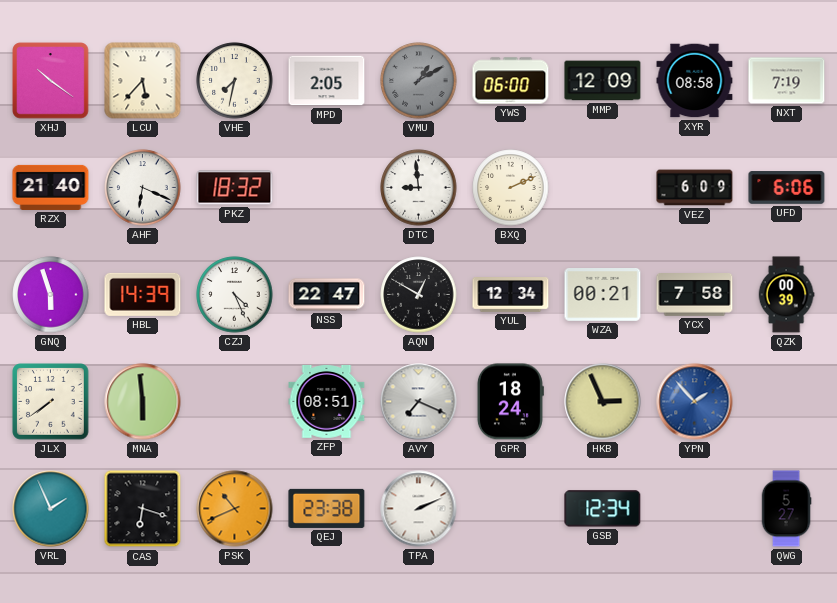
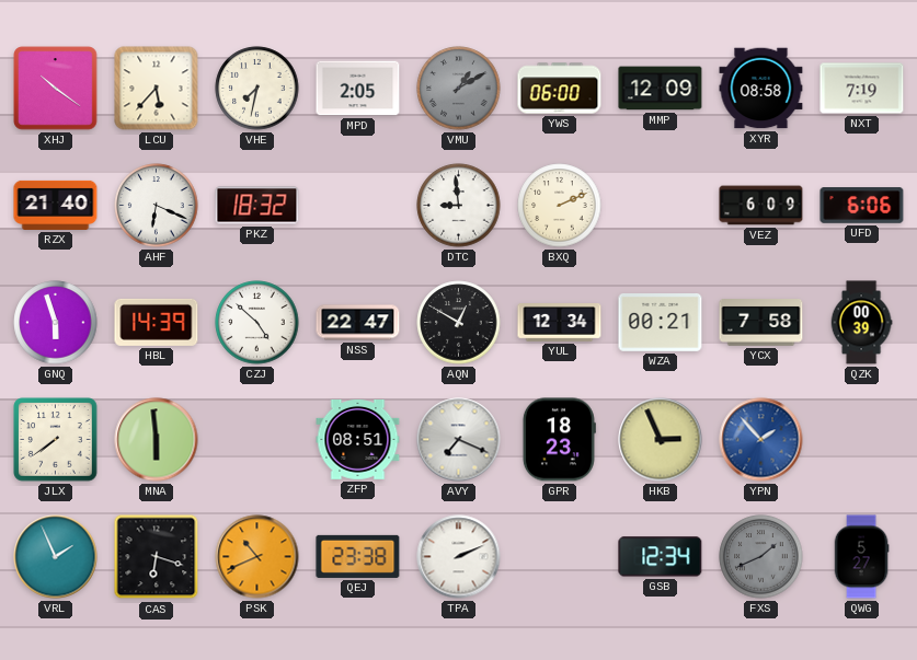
CZJ: 4:26 -> 4:52 (257, 323)
GPR: 18:24 -> 18:23 (559, 440)
FXS: none -> 1:41 (761, 557)
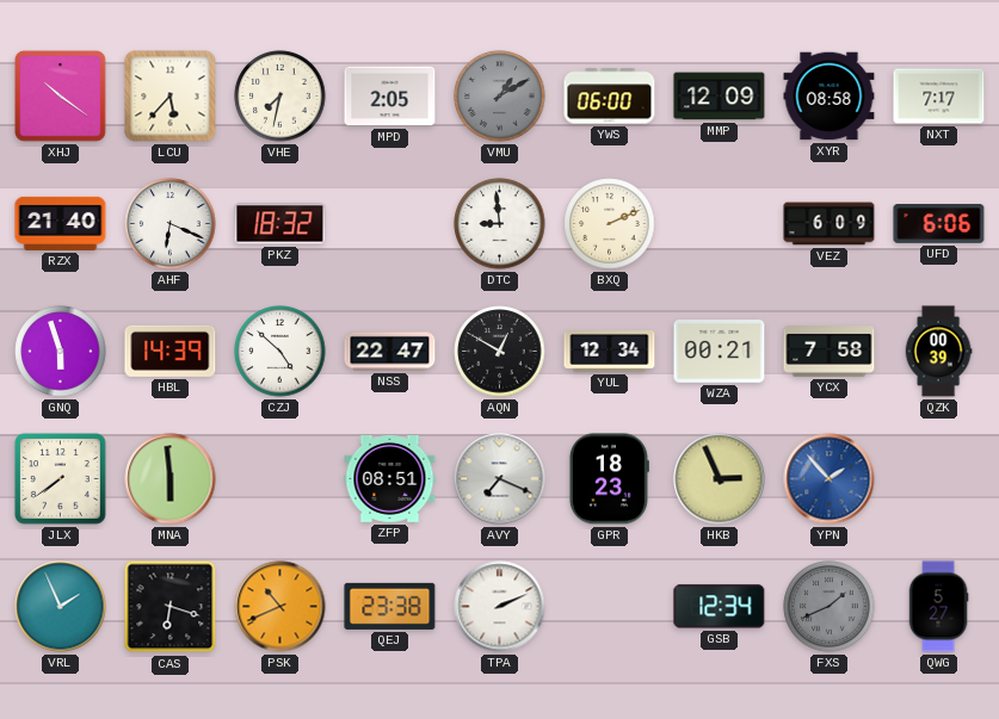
NXT: 7:19 -> 7:17 (939, 97)
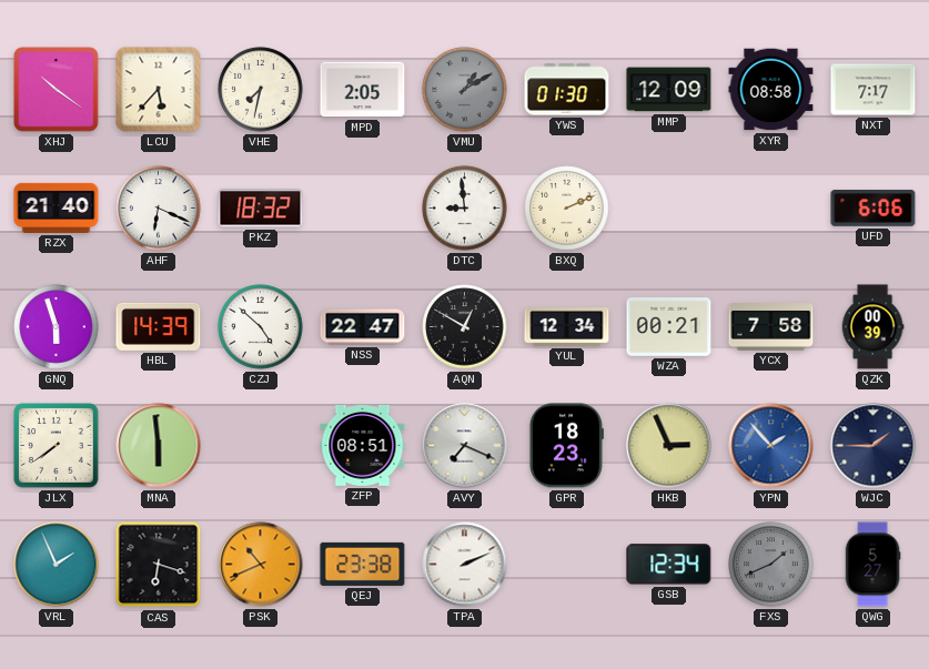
YWS: 06:00 -> 01:30 (567, 90)
VEZ: 6:09 -> none (830, 224)
WJC: none -> 1:45 (874, 446)
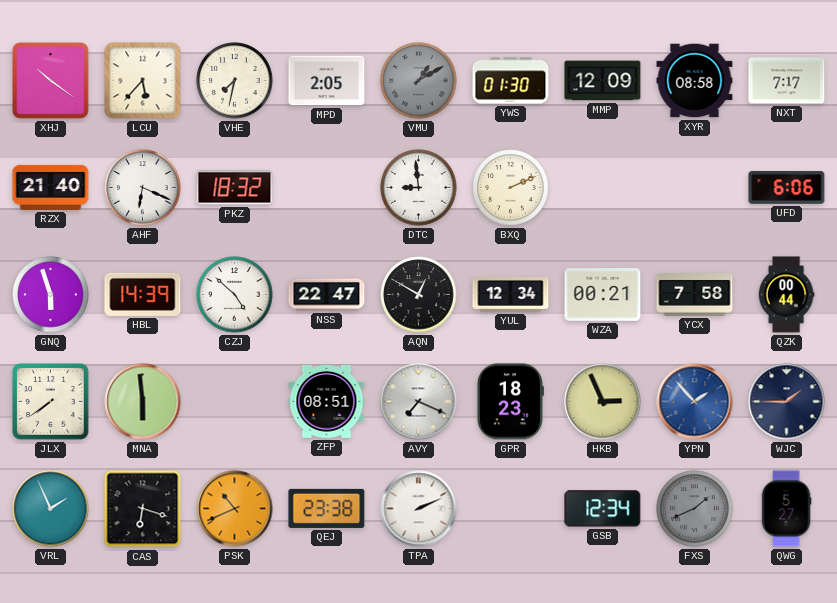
QZK: 00:39 -> 00:44 (786, 295)
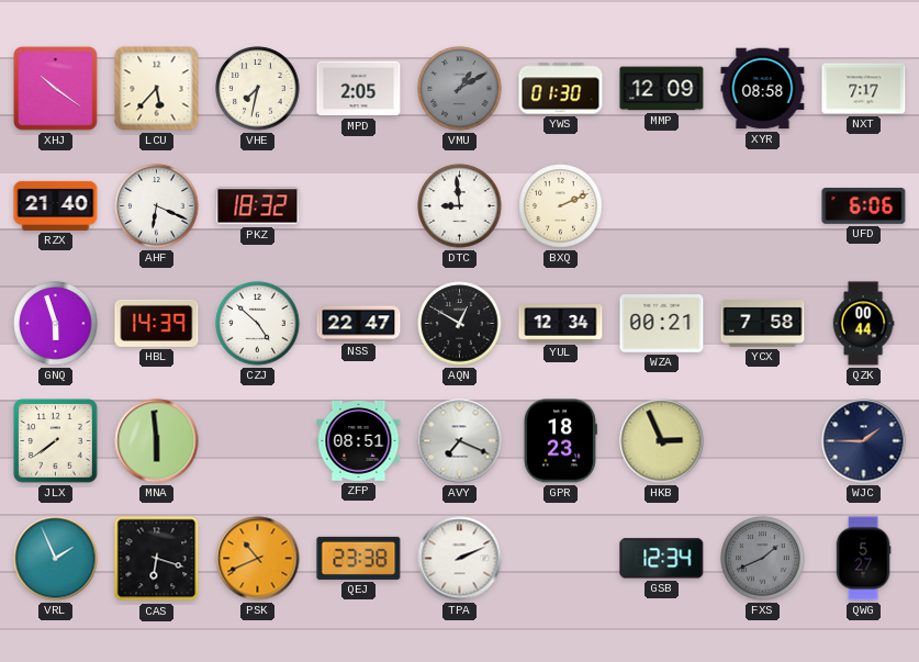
YPN: 1:53 -> none (695, 402)
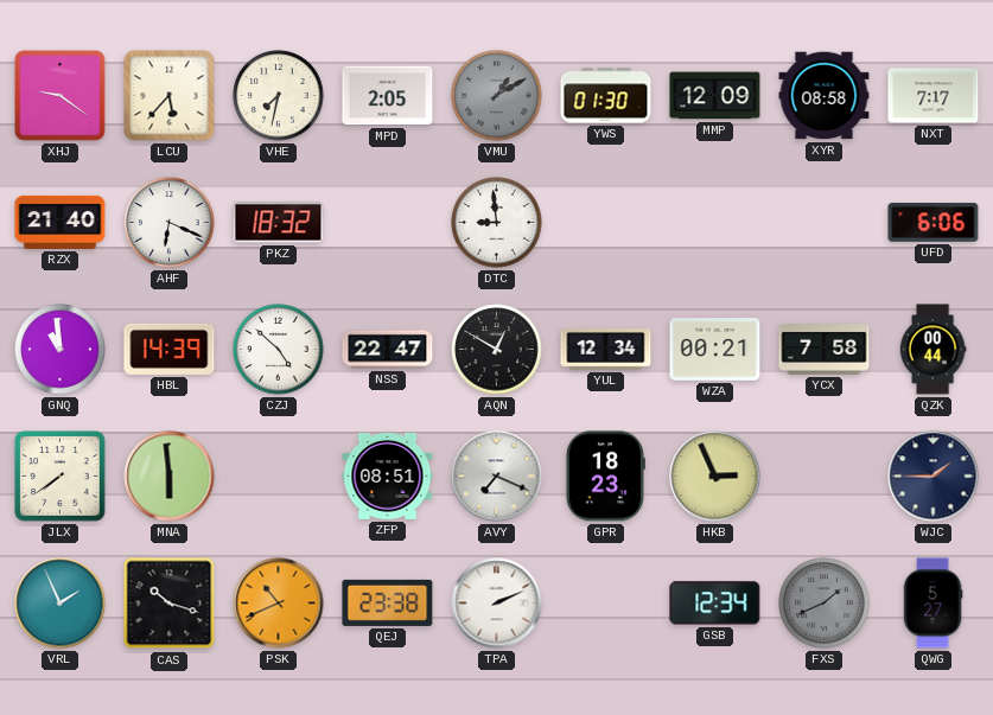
XHJ: 10:21 -> 9:21 (61, 96)
BXQ: 2:11 -> none (561, 206)
GNQ: 5:57 -> 10:59 (61, 350)
CAS: 6:18 -> 10:18 (170, 604)
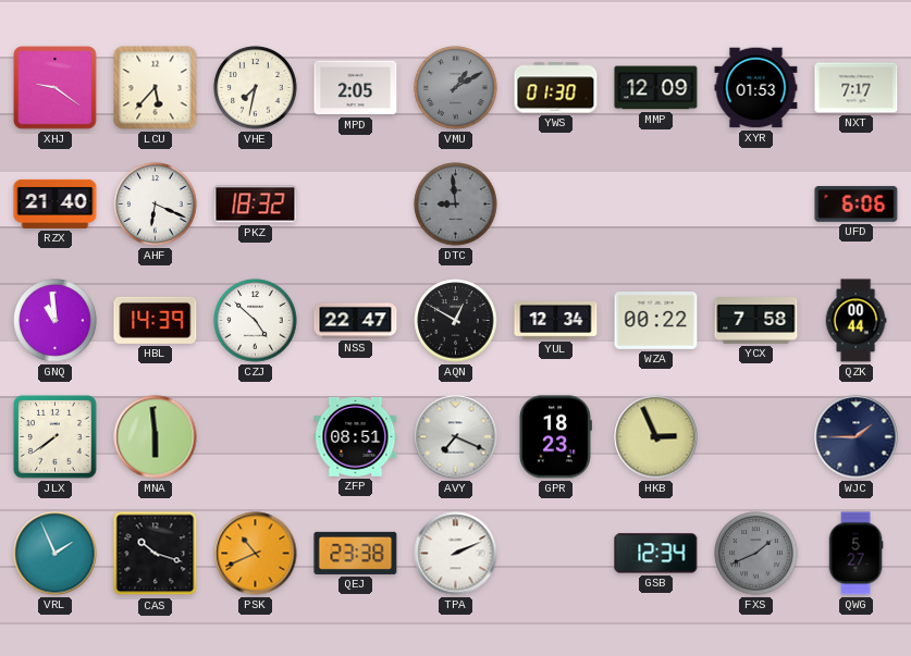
XYR: 08:58 -> 01:53 (756, 88)
DTC dial: white -> grey (456, 205)
WZA: 00:21 -> 00:22 (656, 321)
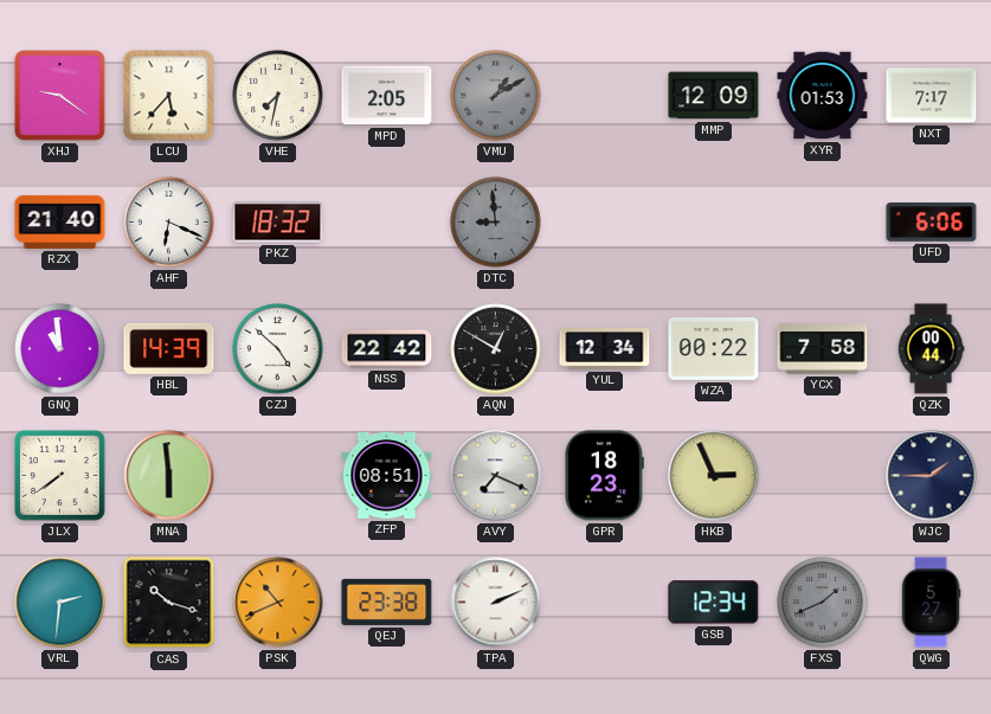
YWS: 01:30 -> none (556, 88)
NSS: 22:47 -> 22:42 (387, 349)
VRL: 1:56 -> 2:31 (60, 603)
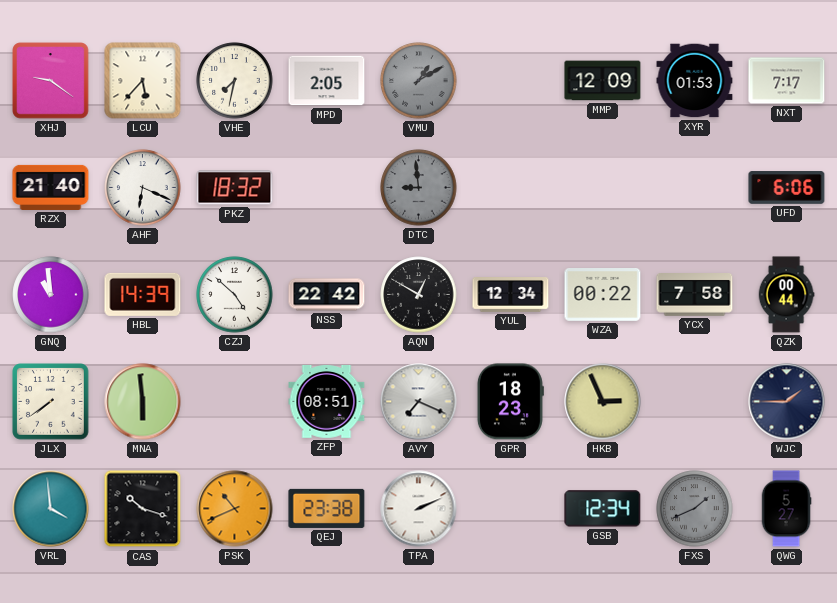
VRL: 2:31 -> 3:59 (51, 509)
